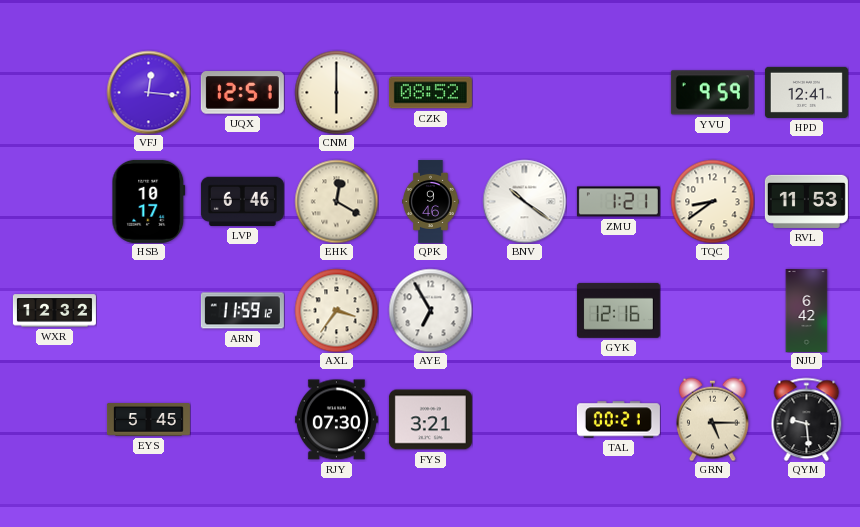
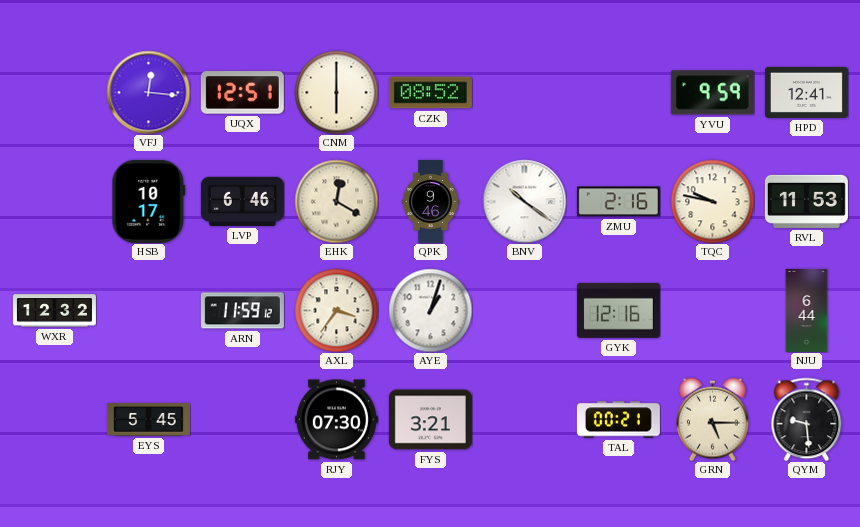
ZMU: 1:21 -> 2:16 (618, 202)
TQC: 8:39 -> 9:47 (712, 201)
AYE: 6:55 -> 1:03 (430, 310)
NJU: 6:42 -> 6:44 (807, 310)
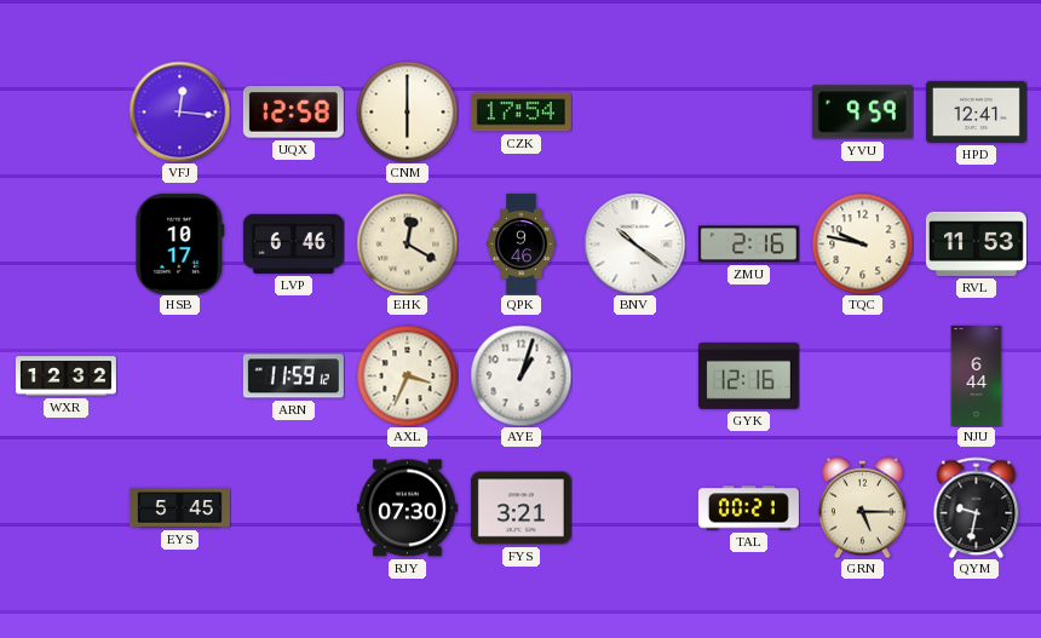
UQX: 12:51 -> 12:58 (293, 113)
CZK: 08:52 -> 17:54 (520, 113)
AXL: 3:36 -> 3:34 (407, 375)
QYM: 9:29 -> 9:32 (977, 507)
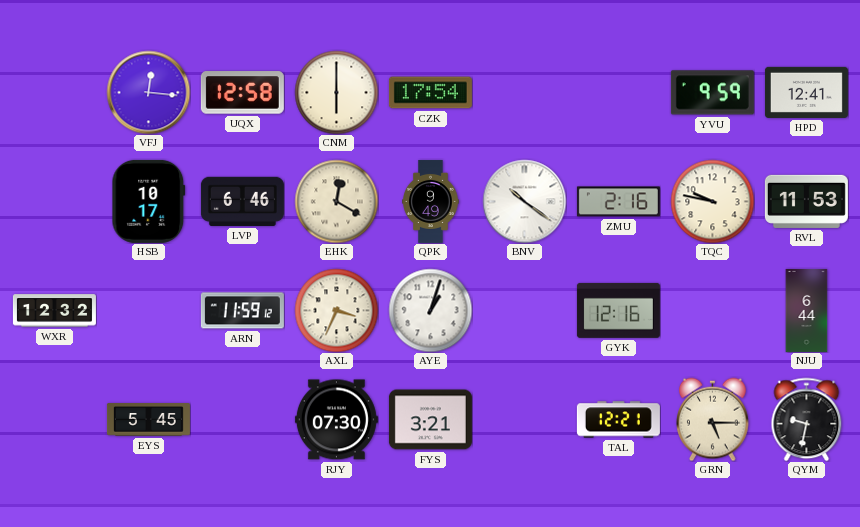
QPK: 9:46 -> 9:49 (431, 201)
TAL: 00:21 -> 12:21 (618, 420)
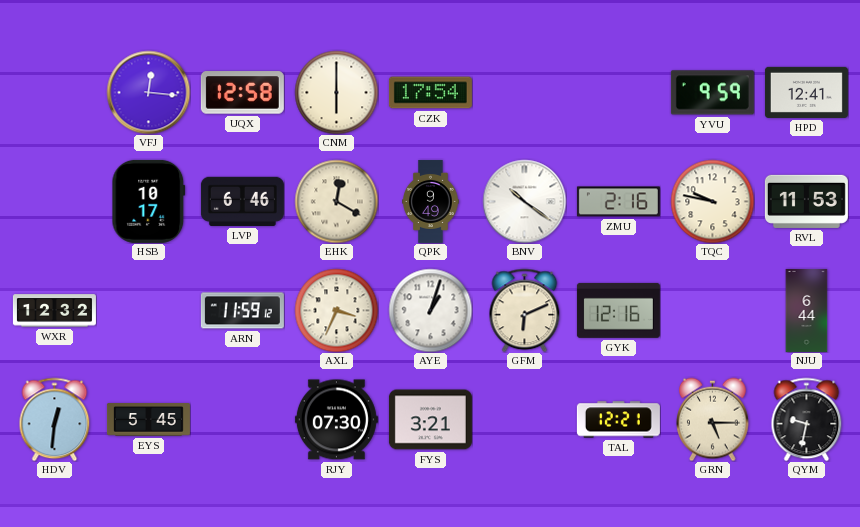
GFM: none -> 6:11 (525, 310)
HDV: none -> 12:31 (55, 419)
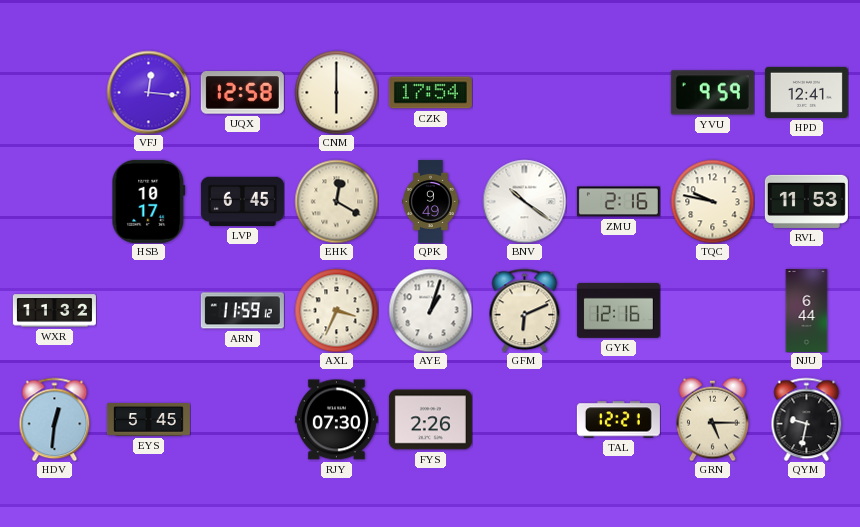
LVP: 6:46 -> 6:45 (242, 201)
WXR: 12:32 -> 11:32 (54, 311)
FYS: 3:21 -> 2:26 (430, 420)
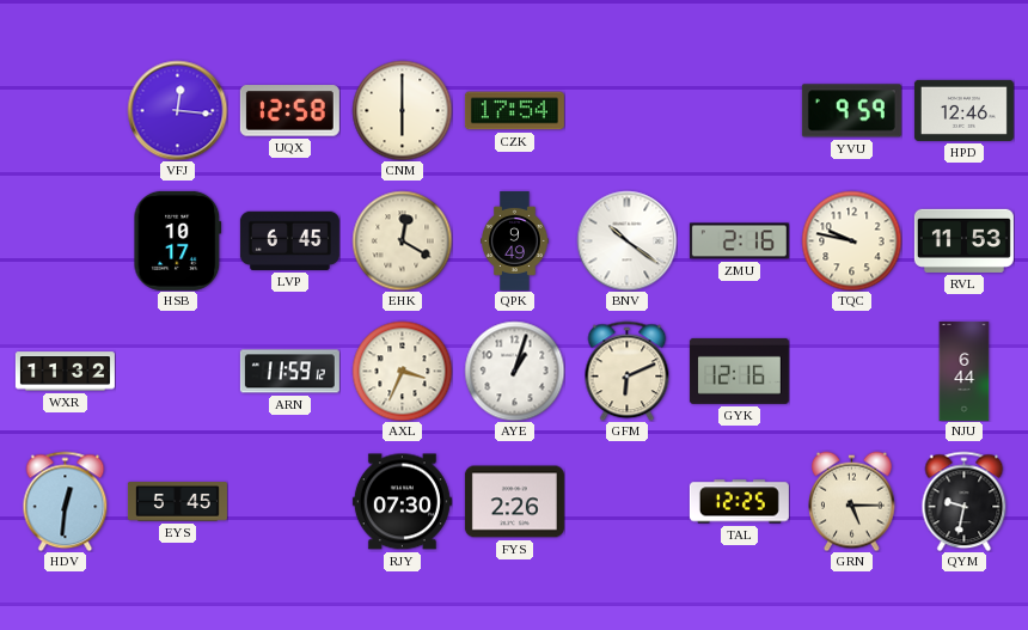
HPD: 12:41 -> 12:46 (963, 110)
TAL: 12:21 -> 12:25 (739, 502)
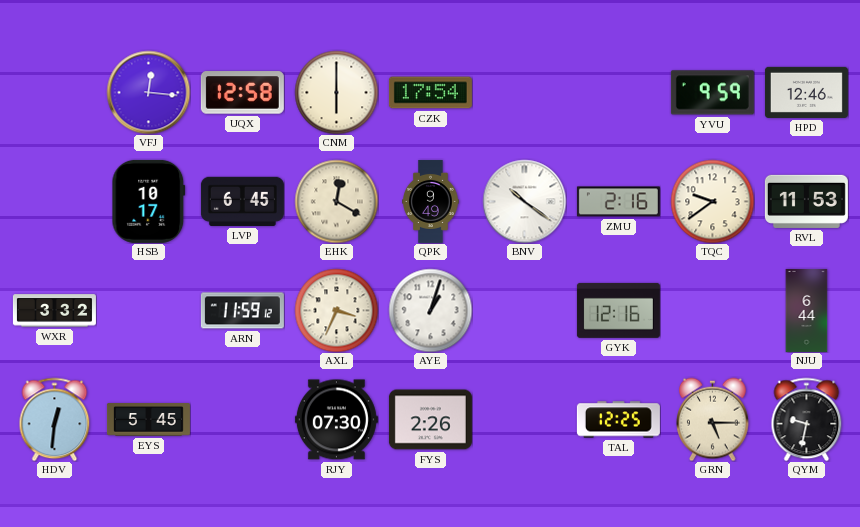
TQC: 9:47 -> 9:39 (712, 201)
WXR: 11:32 -> 3:32 (54, 311)
GFM: 6:11 -> none (628, 371)
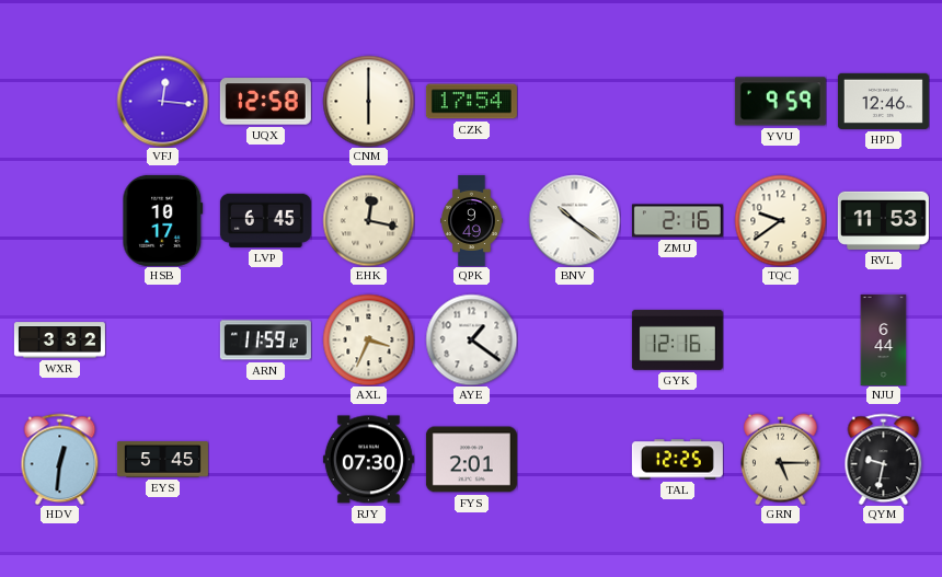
EHK: 12:20 -> 12:17 (368, 220)
AYE: 1:03 -> 1:21 (471, 339)
FYS: 2:26 -> 2:01 (471, 460)
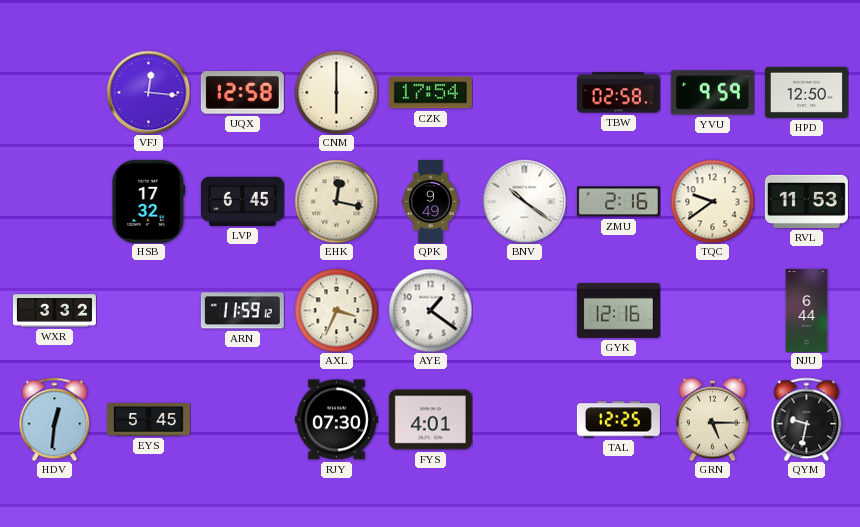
TBW: none -> 02:58 (618, 93)
HPD: 12:46 -> 12:50 (806, 92)
HSB: 10:17 -> 17:32 (149, 201)
FYS: 2:01 -> 4:01 (430, 420)
